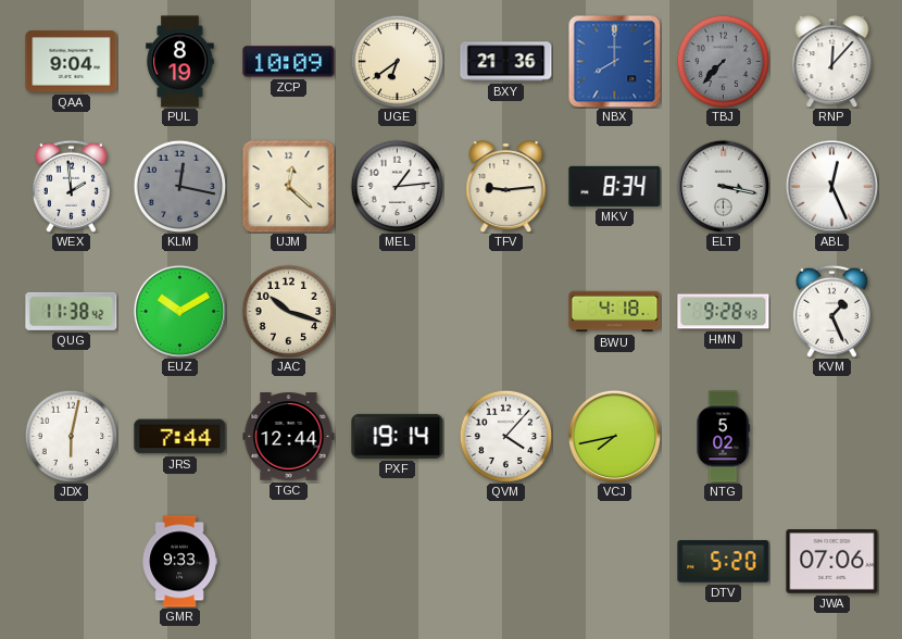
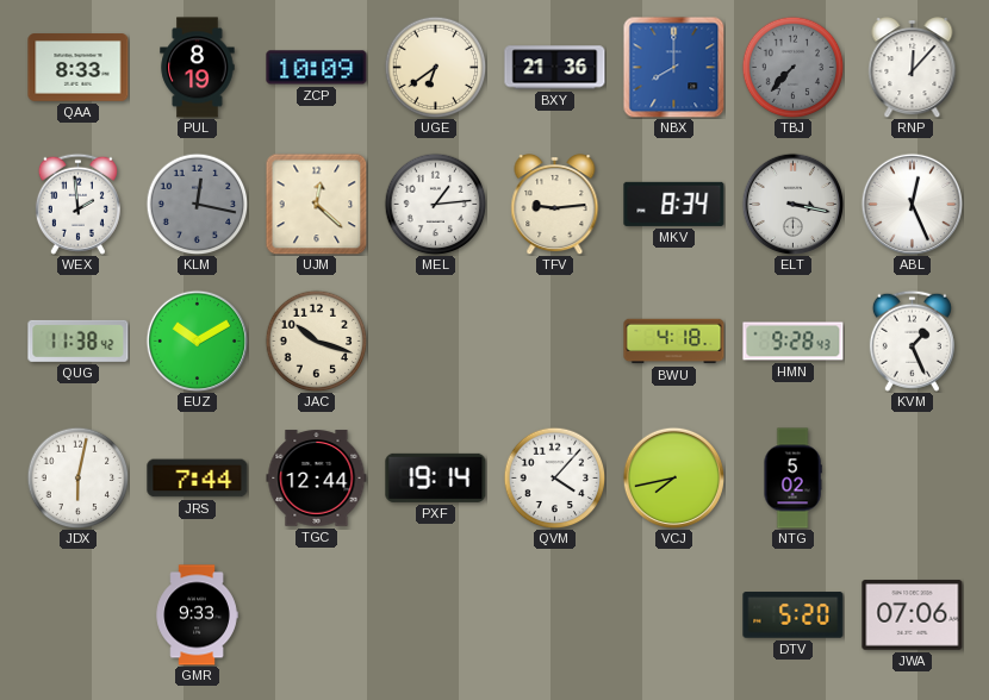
QAA: 9:04 -> 8:33 (79, 68)
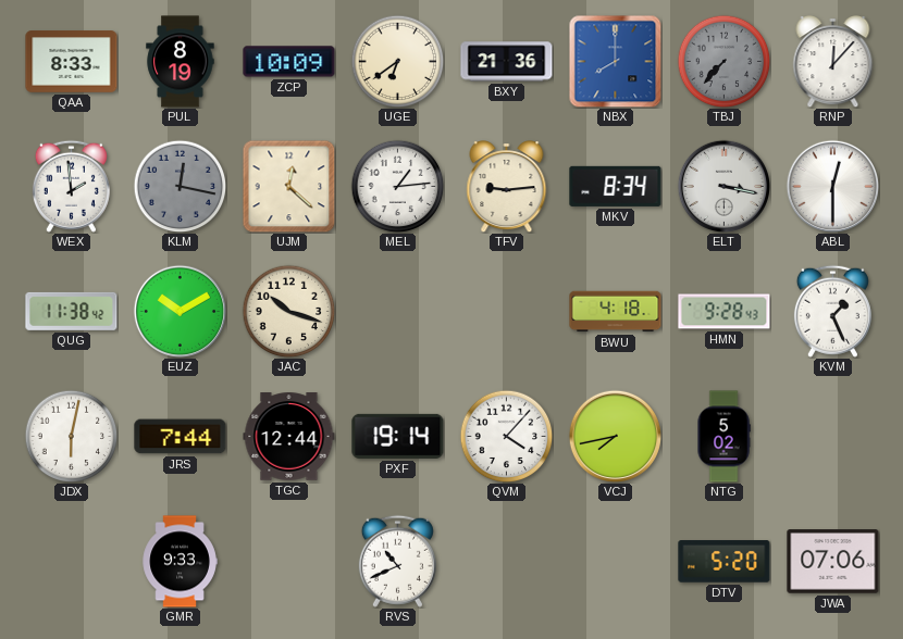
ABL: 12:26 -> 12:30 (832, 186)
RVS: none -> 10:41 (397, 561)
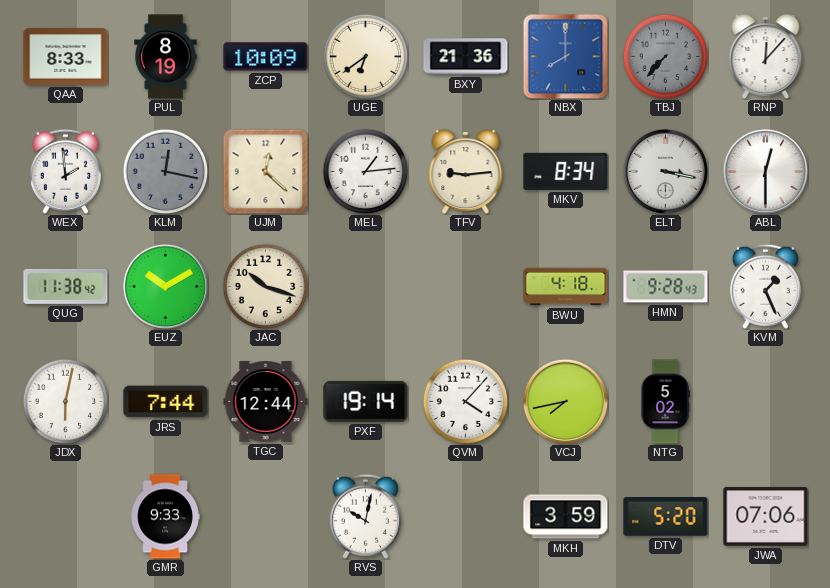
RVS: 10:41 -> 10:02 (365, 516)
MKH: none -> 3:59 (566, 517)
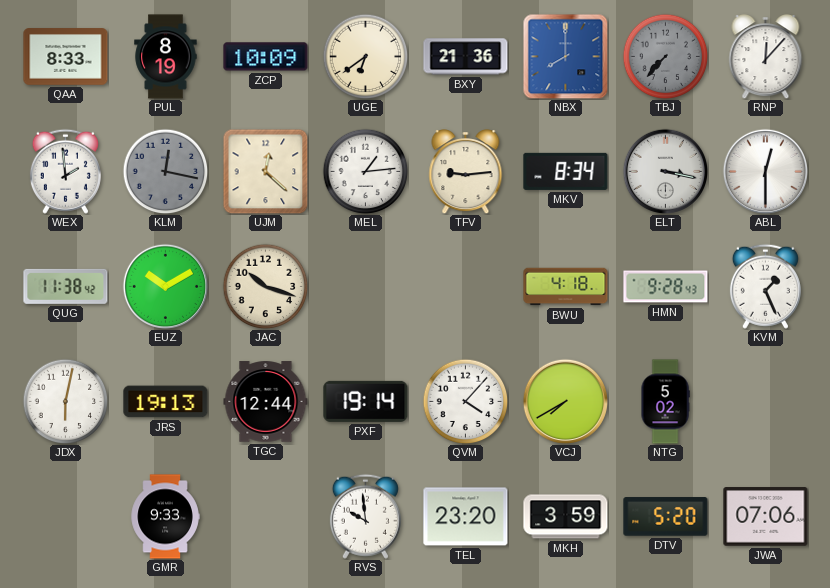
JRS: 7:44 -> 19:13 (166, 402)
VCJ: 7:43 -> 7:40 (565, 401)
RVS: 10:02 -> 9:59 (365, 516)
TEL: none -> 23:20 (466, 517)
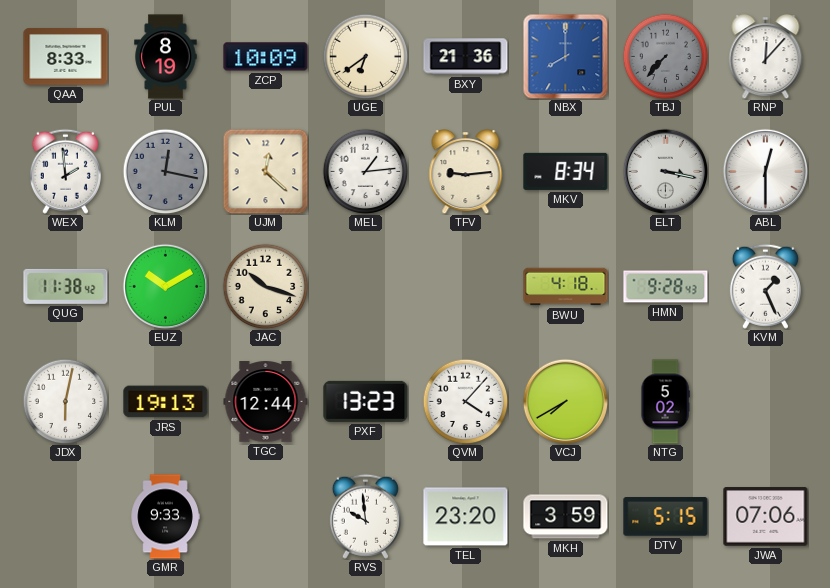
PXF: 19:14 -> 13:23 (366, 401)
DTV: 5:20 -> 5:15 (666, 517)
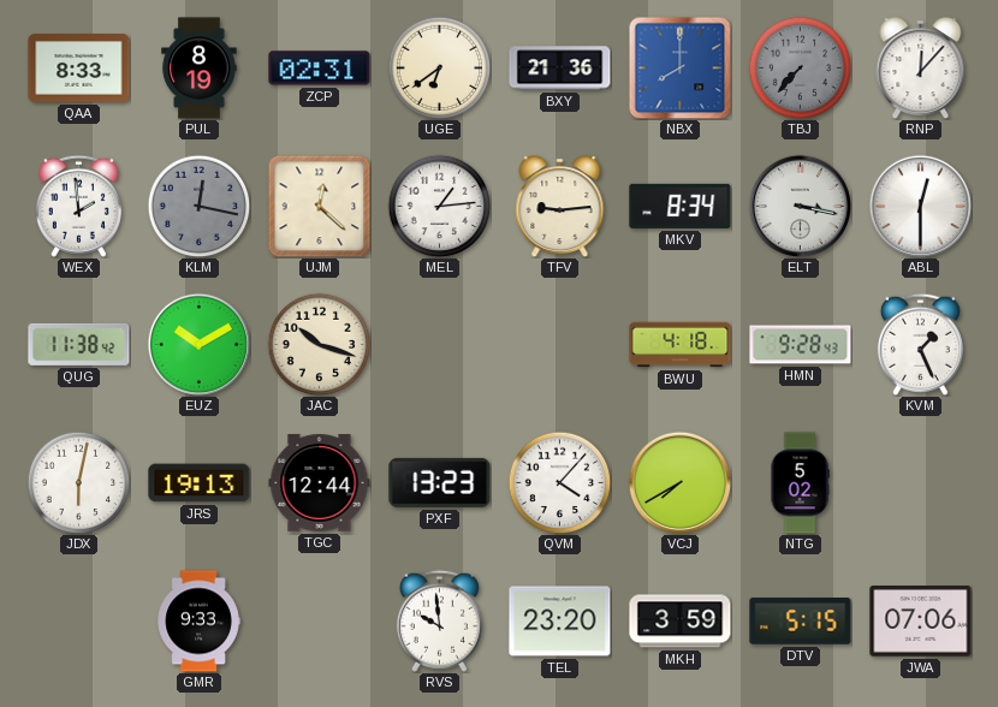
ZCP: 10:09 -> 02:31 (320, 69)
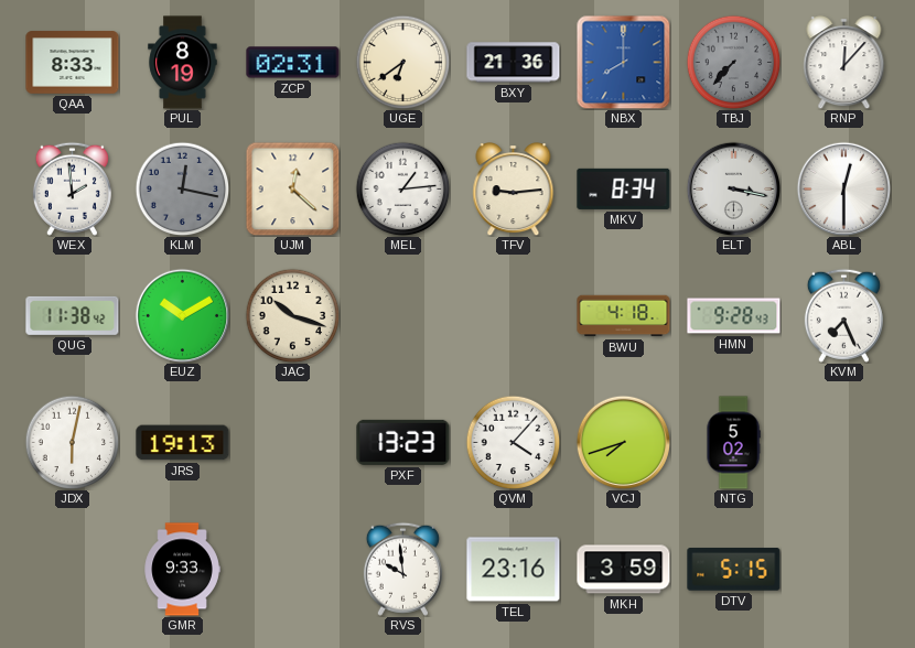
KVM: 1:26 -> 7:26 (843, 315)
TGC: 12:44 -> none (320, 483)
VCJ: 7:40 -> 7:42 (623, 442)
TEL: 23:20 -> 23:16 (514, 570)
JWA: 07:06 -> none (921, 622)
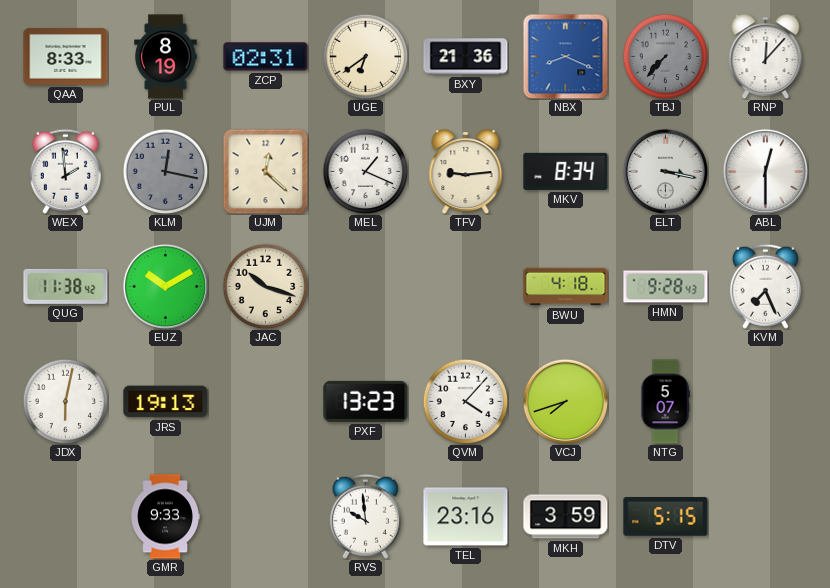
NBX: 8:00 -> 8:19 (565, 56)
MEL: 1:14 -> 1:19 (365, 171)
NTG: 5:02 -> 5:07 (665, 402)
